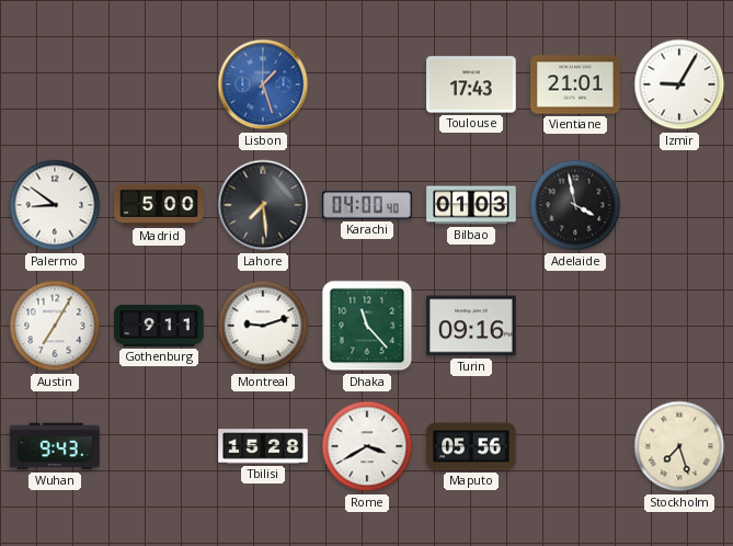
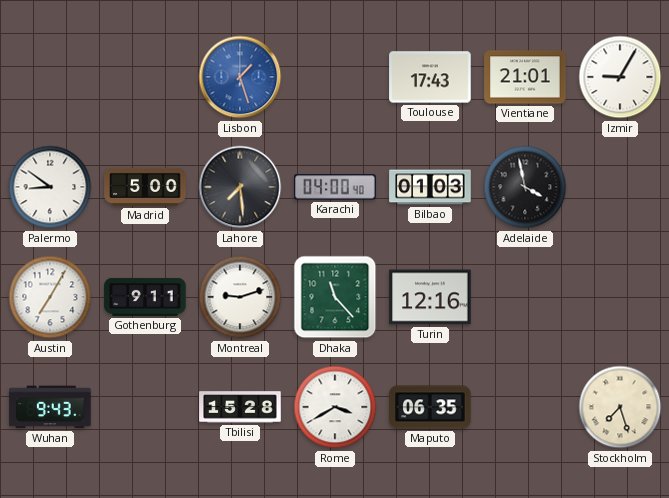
Turin: 09:16 -> 12:16 (430, 297)
Maputo: 05:56 -> 06:35 (430, 407)
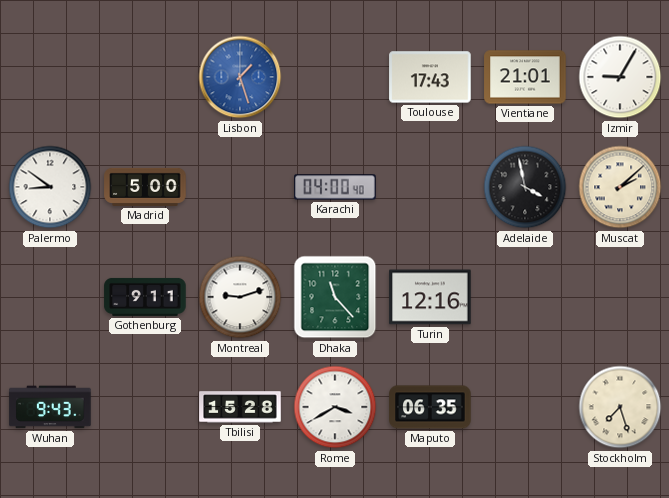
Lahore: 7:29 -> none (240, 187)
Bilbao: 01:03 -> none (430, 187)
Muscat: none -> 2:08 (620, 187)
Austin: 7:05 -> none (50, 297)
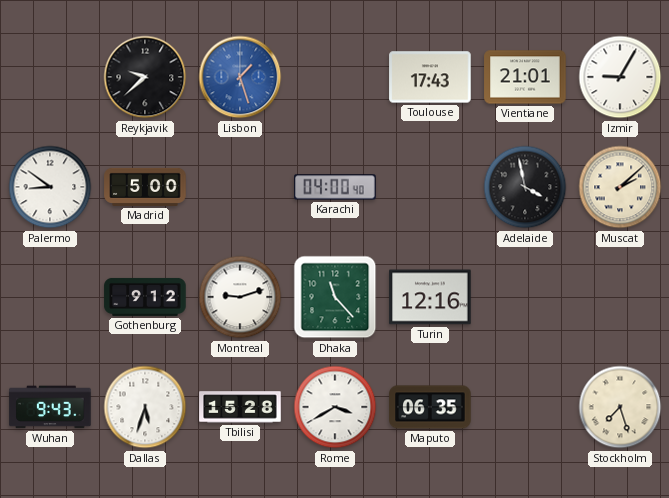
Reykjavik: none -> 9:38 (145, 77)
Gothenburg: 9:11 -> 9:12 (145, 297)
Dallas: none -> 5:33 (145, 407)
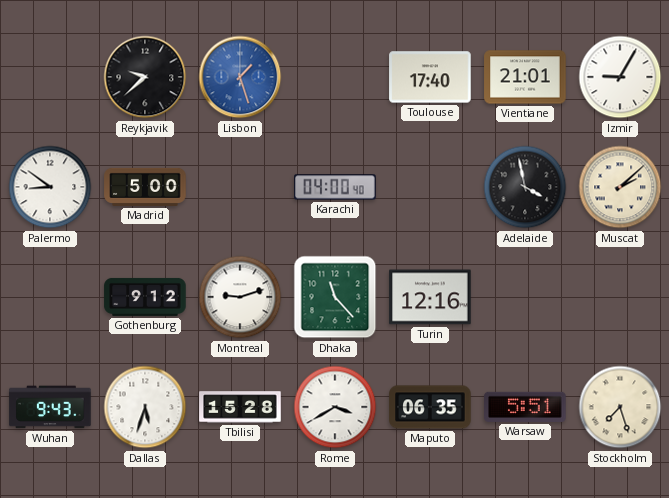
Toulouse: 17:43 -> 17:40 (430, 77)
Warsaw: none -> 5:51 (525, 407)
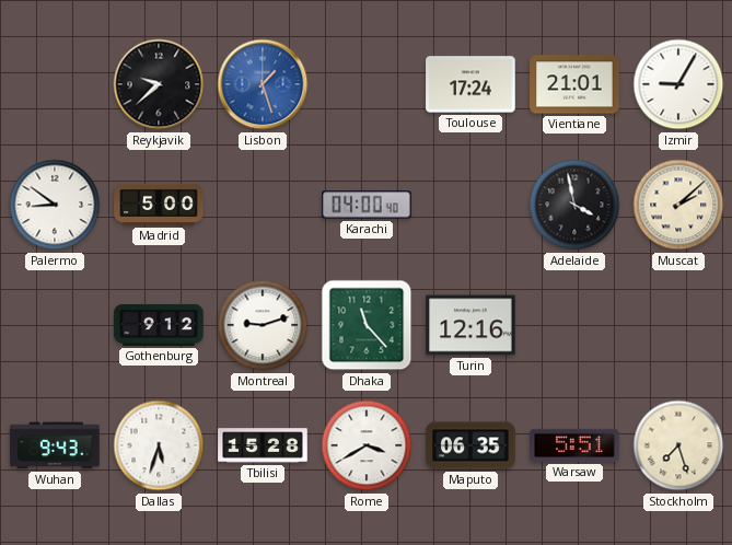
Toulouse: 17:40 -> 17:24 (470, 84)
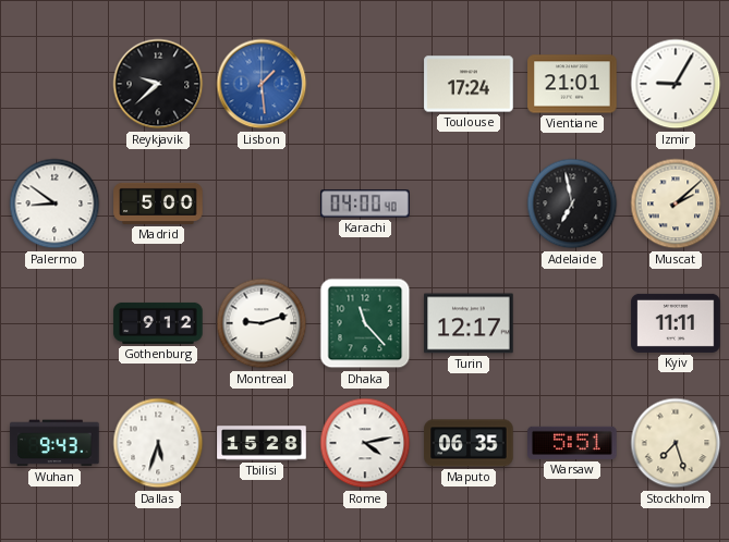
Lisbon: 1:27 -> 1:29 (262, 84)
Adelaide: 3:58 -> 6:58 (572, 204)
Turin: 12:16 -> 12:17 (469, 323)
Kyiv: none -> 11:11 (676, 323)
Rome: 3:40 -> 4:13 (365, 443)
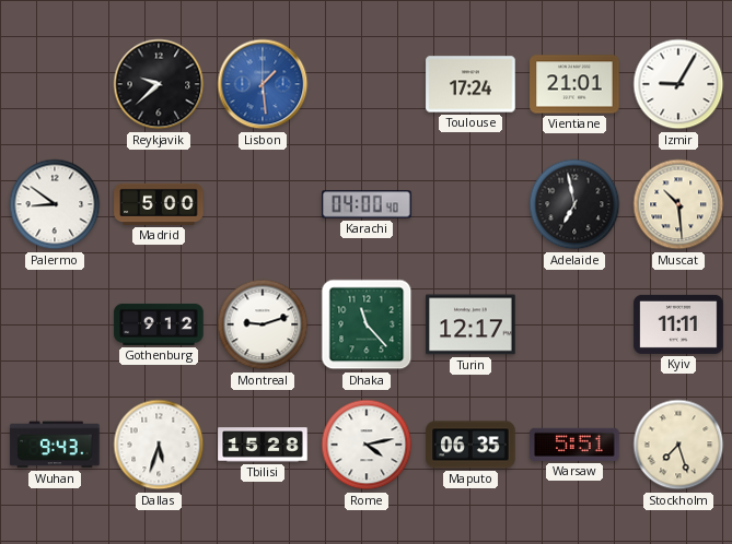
Muscat: 2:08 -> 10:29 (678, 204)
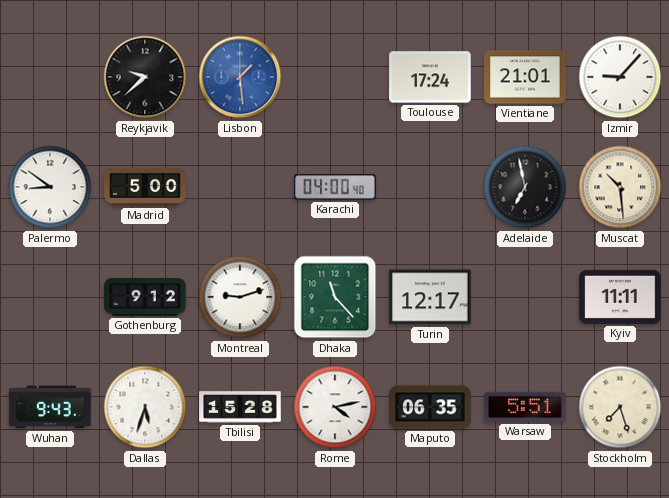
Izmir: 9:05 -> 9:07 (620, 77)
